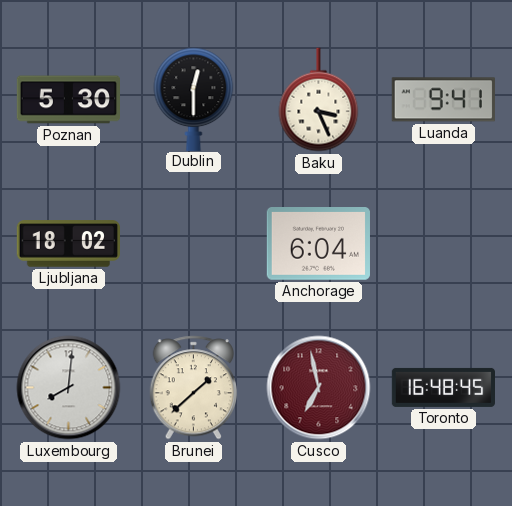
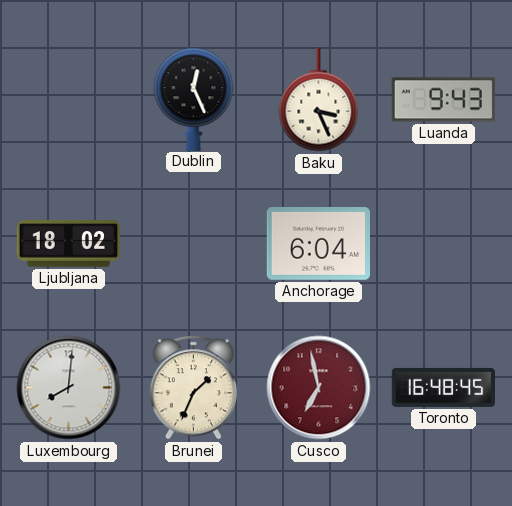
Poznan: 5:30 -> none (68, 100)
Dublin: 12:30 -> 12:26 (194, 99)
Luanda: 9:41 -> 9:43 (443, 100)
Brunei: 1:38 -> 1:34 (194, 388)
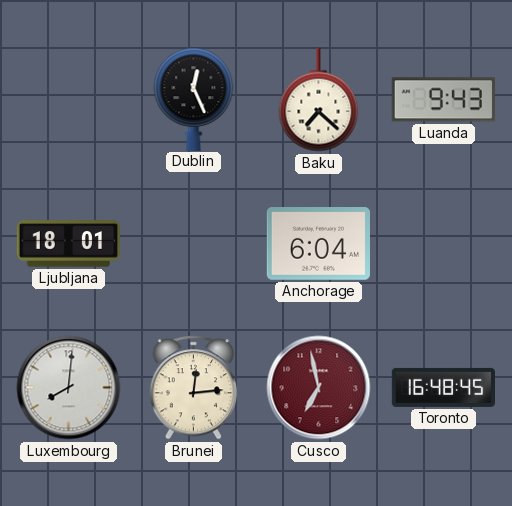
Baku: 3:26 -> 7:22 (319, 100)
Ljubljana: 18:02 -> 18:01 (68, 244)
Brunei: 1:34 -> 12:14 (194, 388)
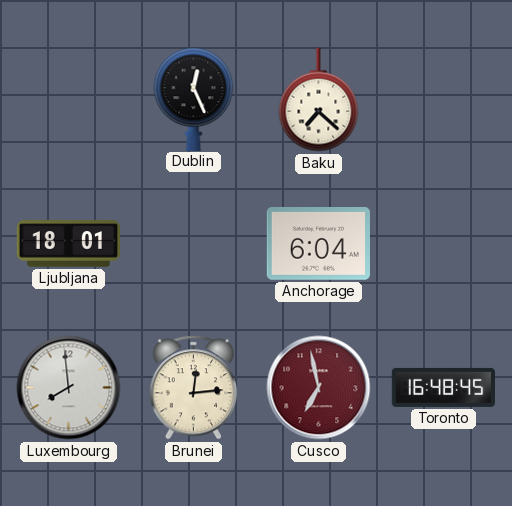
Luanda: 9:43 -> none (443, 100)
Luxembourg: 8:01 -> 7:59 (69, 388)
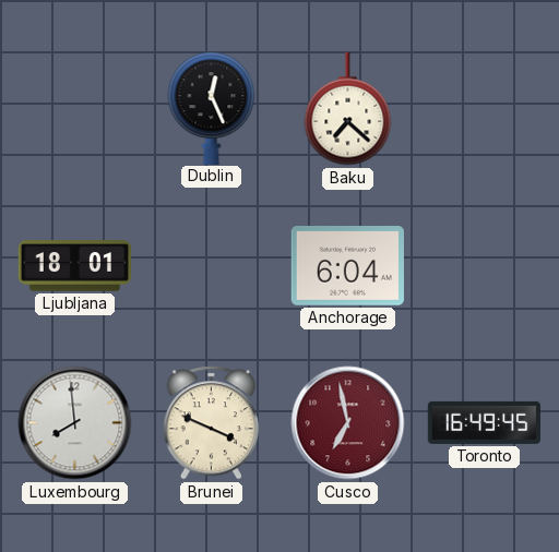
Brunei: 12:14 -> 3:49 (212, 423)
Toronto: 16:48 -> 16:49 (484, 422)
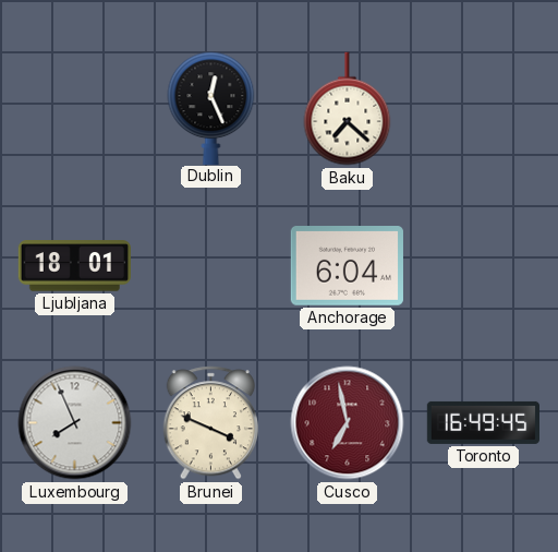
Luxembourg: 7:59 -> 7:56 (75, 423)
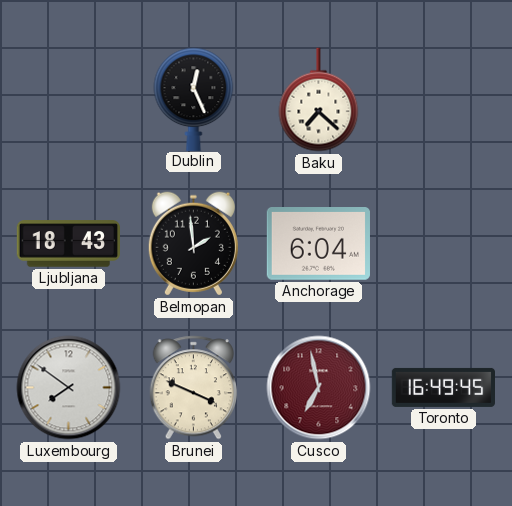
Ljubljana: 18:01 -> 18:43 (68, 244)
Belmopan: none -> 1:59 (193, 244)
Luxembourg: 7:56 -> 7:51 (69, 388)
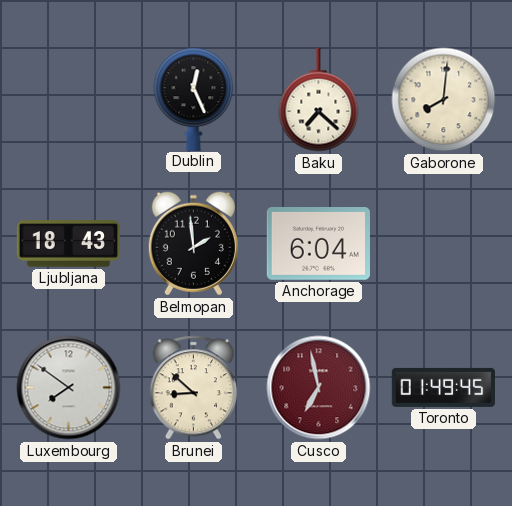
Gaborone: none -> 8:01 (444, 100)
Brunei: 3:49 -> 8:52 (194, 388)
Toronto: 16:49 -> 01:49 (443, 387)
